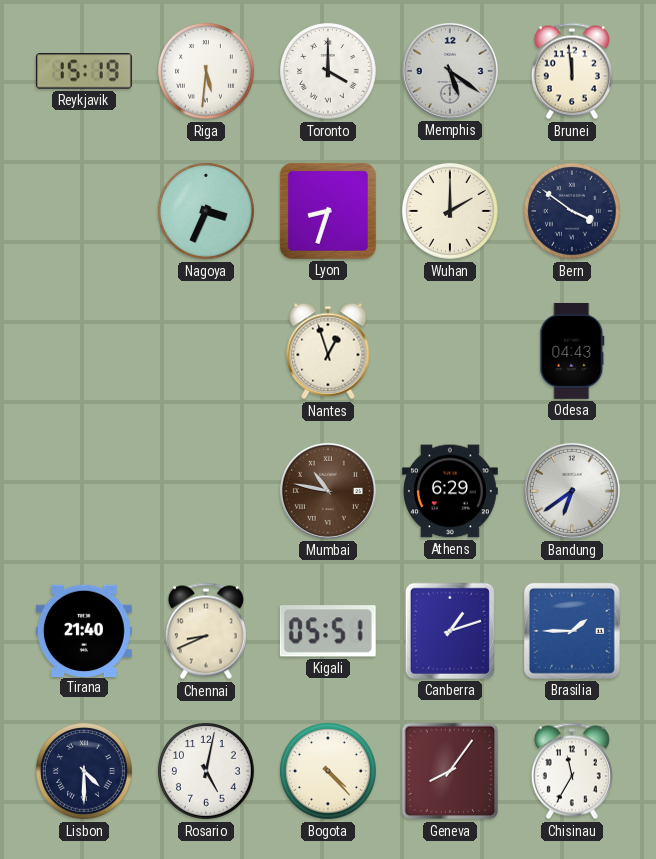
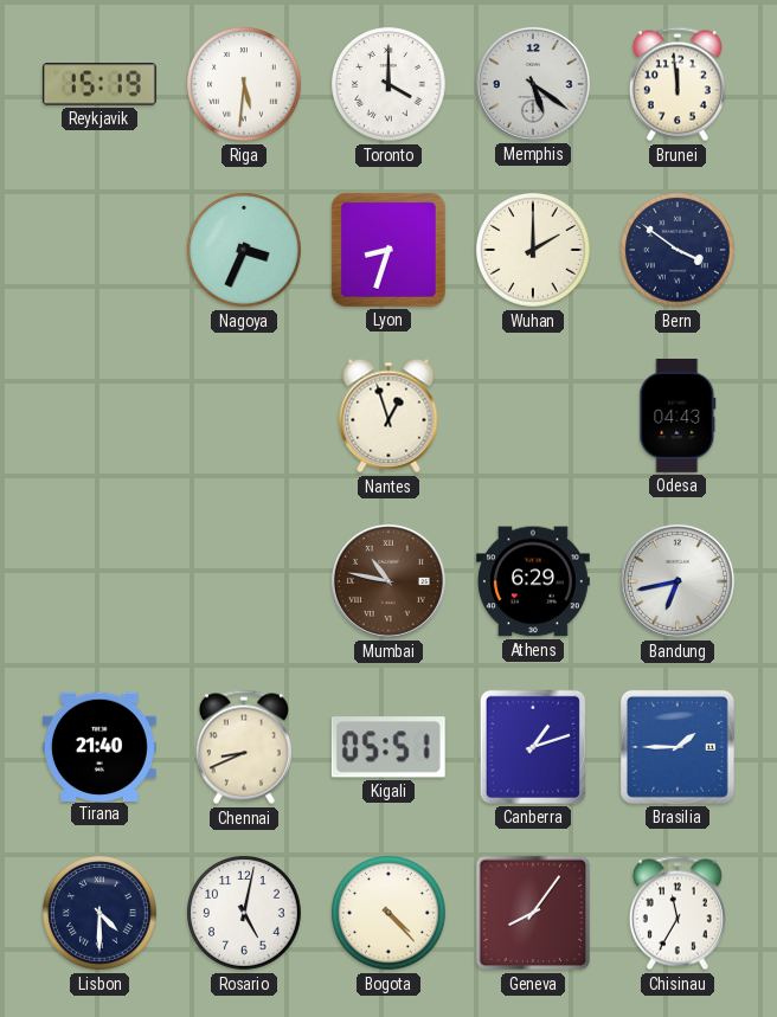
Bandung: 6:39 -> 6:43 (678, 581)
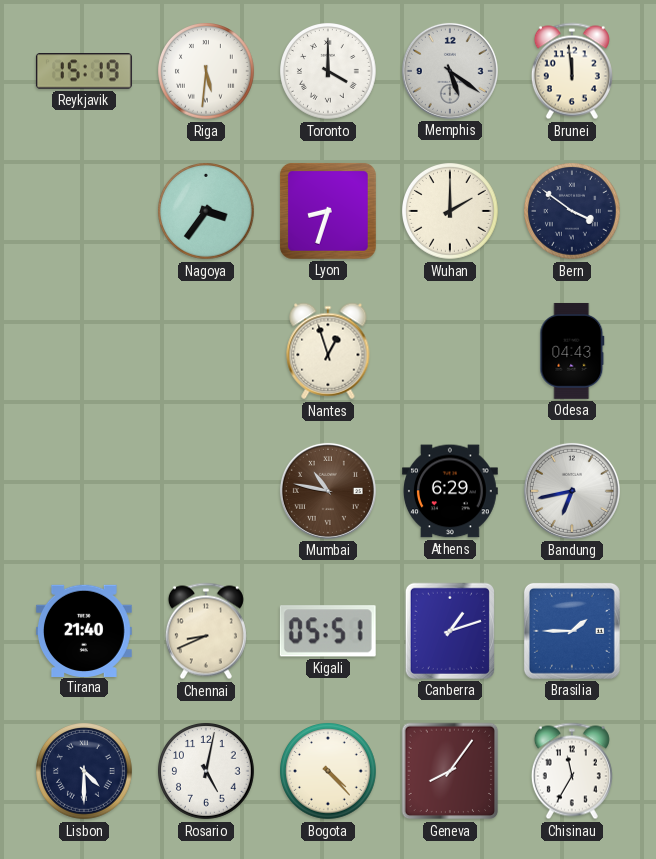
Nagoya: 3:34 -> 3:36 (207, 212)
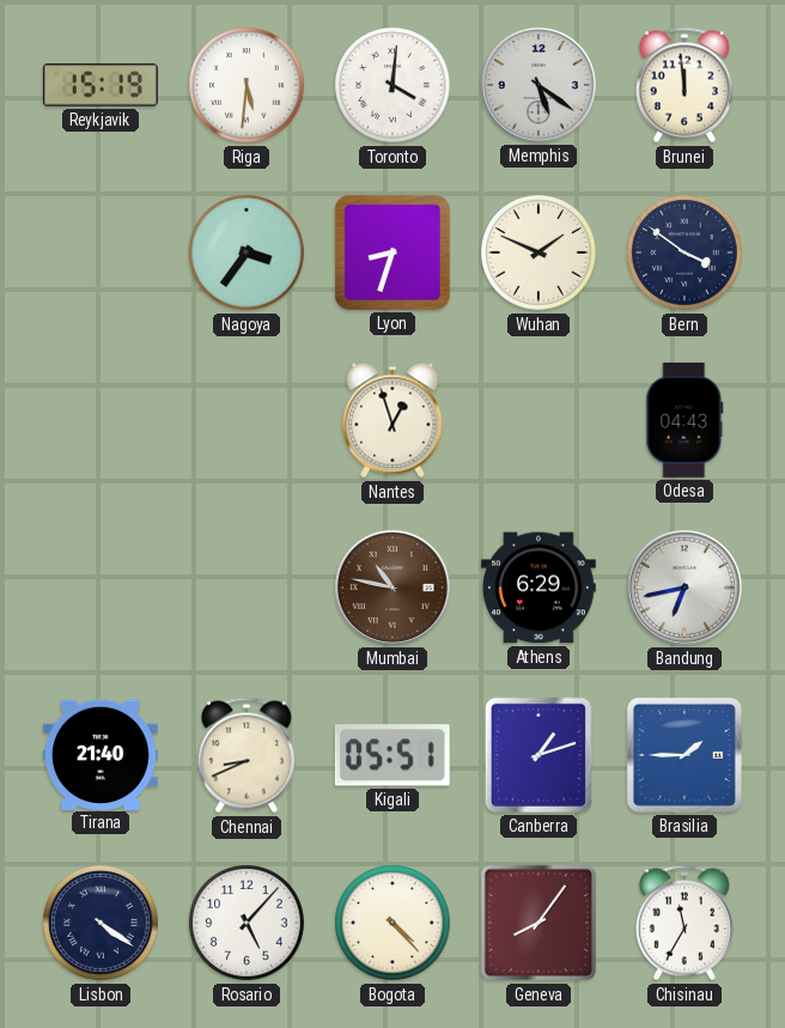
Toronto: 4:00 -> 4:01 (394, 86)
Wuhan: 2:00 -> 1:49 (540, 254)
Lisbon: 4:30 -> 4:21 (102, 924)
Rosario: 5:02 -> 5:07 (248, 924)
